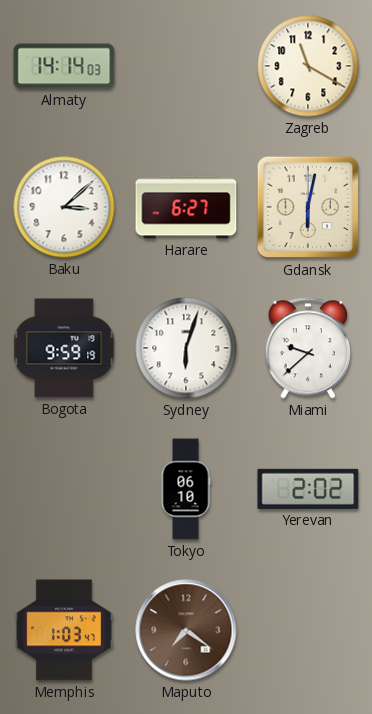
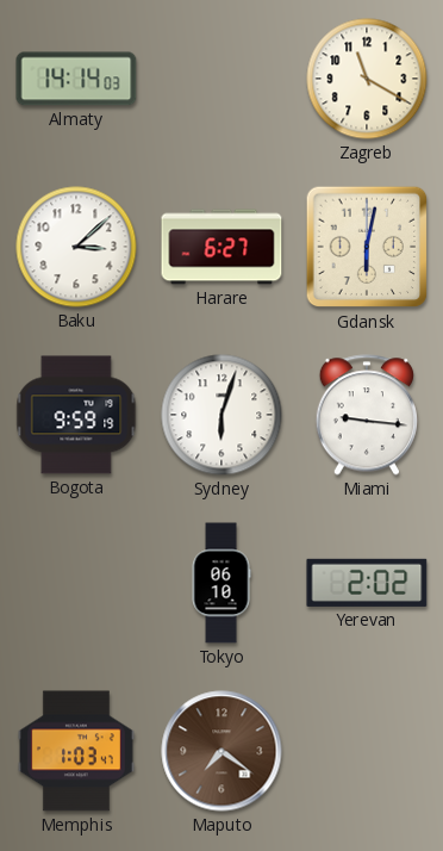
Miami: 9:38 -> 9:16 (366, 415)
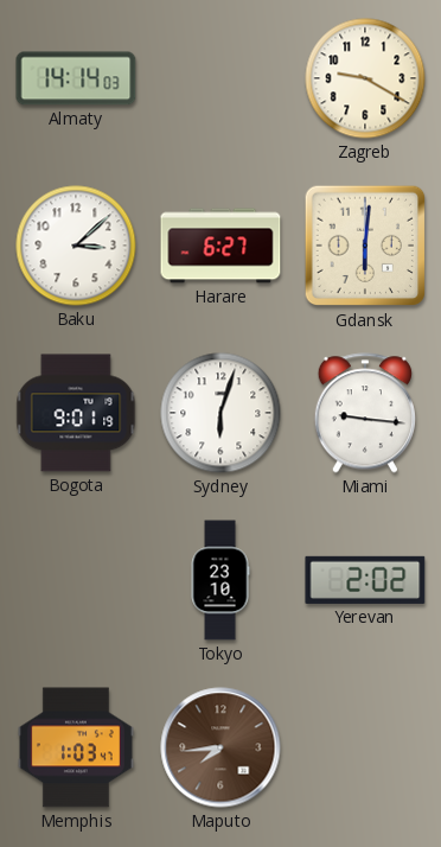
Zagreb: 11:20 -> 9:20 (365, 78)
Gdansk: 6:02 -> 6:01 (365, 246)
Bogota: 9:59 -> 9:01 (76, 413)
Tokyo: 06:10 -> 23:10 (220, 580)
Maputo: 7:21 -> 7:44 (220, 747)
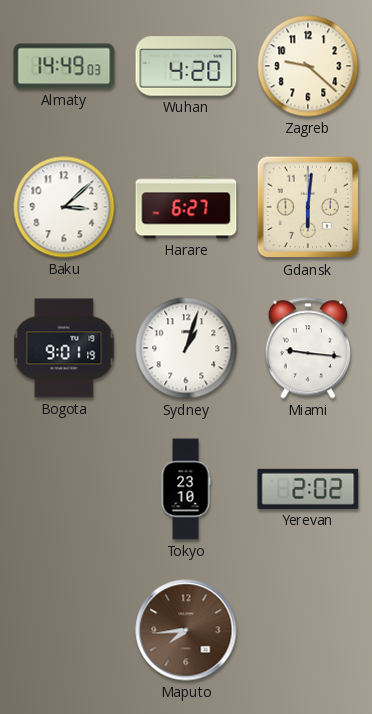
Almaty: 14:14 -> 14:49 (64, 66)
Wuhan: none -> 4:20 (186, 66)
Zagreb: 9:20 -> 9:22 (308, 66)
Sydney: 6:03 -> 1:03 (186, 348)
Memphis: 1:03 -> none (76, 747)
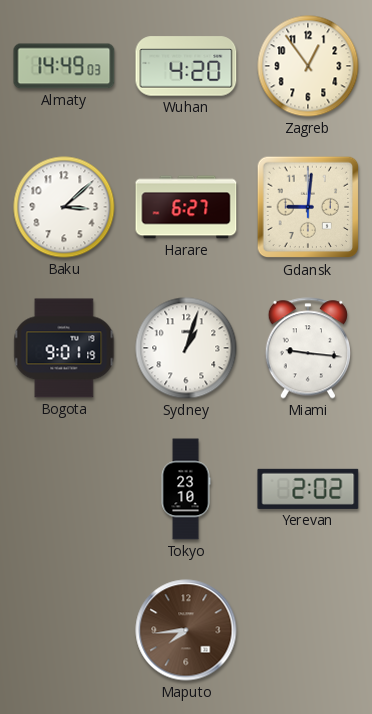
Zagreb: 9:22 -> 12:54 (308, 66)
Gdansk: 6:01 -> 9:01 (308, 207)
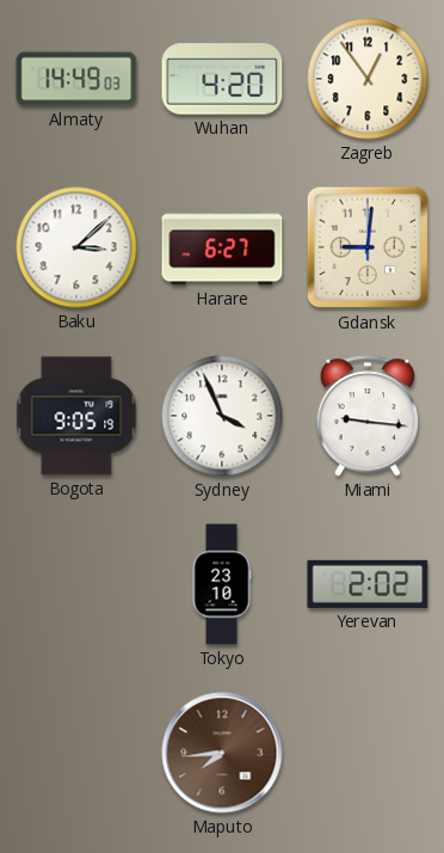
Bogota: 9:01 -> 9:05 (76, 416)
Sydney: 1:03 -> 3:56 (222, 416)
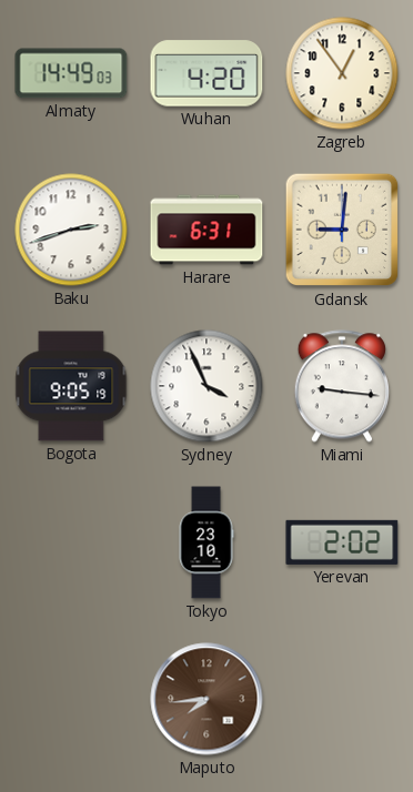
Baku: 3:08 -> 2:42 (71, 230)
Harare: 6:27 -> 6:31 (206, 230)
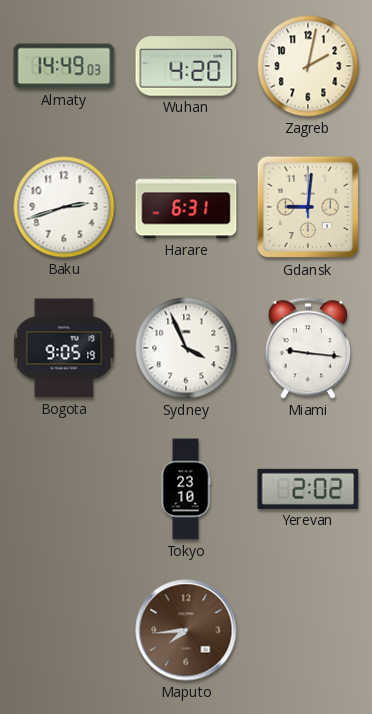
Zagreb: 12:54 -> 2:02 (308, 66)
